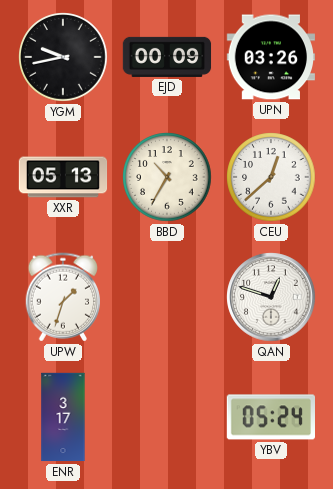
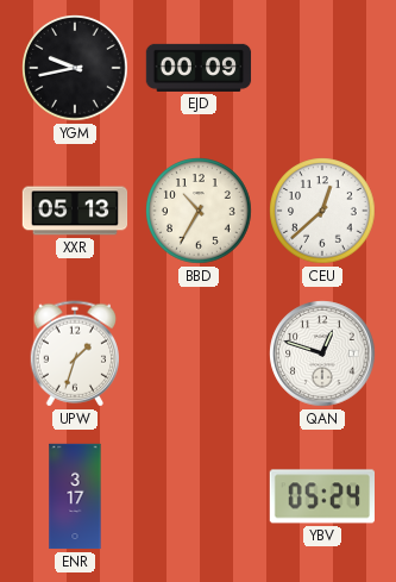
UPN: 03:26 -> none (270, 57)
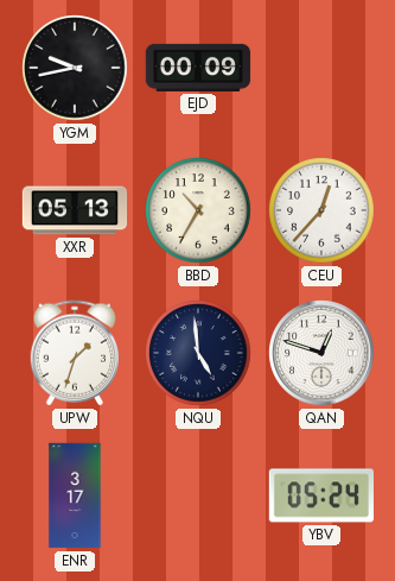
CEU: 12:38 -> 12:37 (321, 210)
NQU: none -> 4:59 (198, 353)
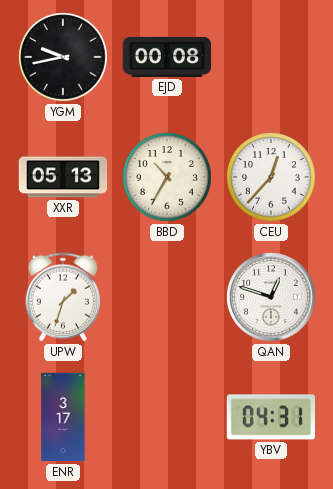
EJD: 00:09 -> 00:08 (167, 57)
NQU: 4:59 -> none (198, 353)
YBV: 05:24 -> 04:31 (270, 417)
